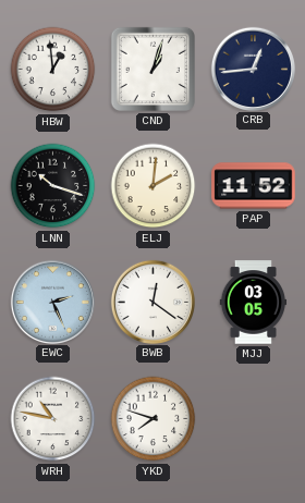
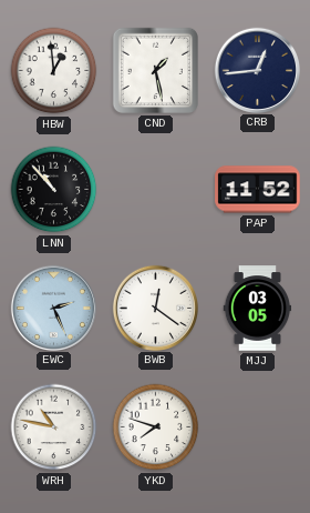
CND: 1:03 -> 1:28 (155, 70)
LNN: 10:18 -> 10:53 (54, 190)
ELJ: 2:01 -> none (154, 186)
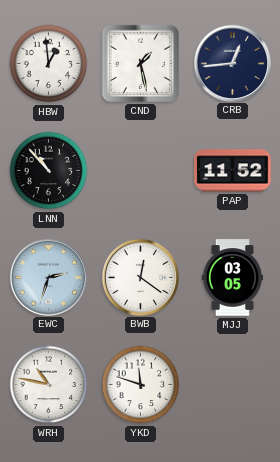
EWC: 2:26 -> 2:33 (48, 277)
YKD: 7:48 -> 11:48 (141, 385)
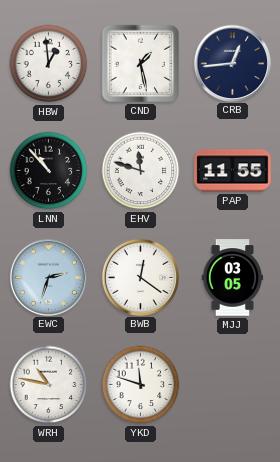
EHV: none -> 11:48 (141, 171)
PAP: 11:52 -> 11:55 (233, 171)
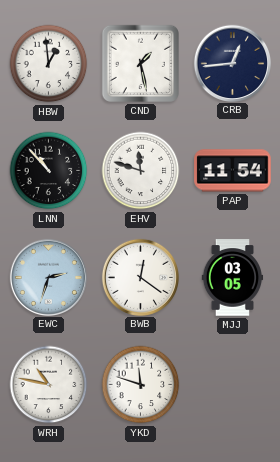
PAP: 11:55 -> 11:54 (233, 171)
